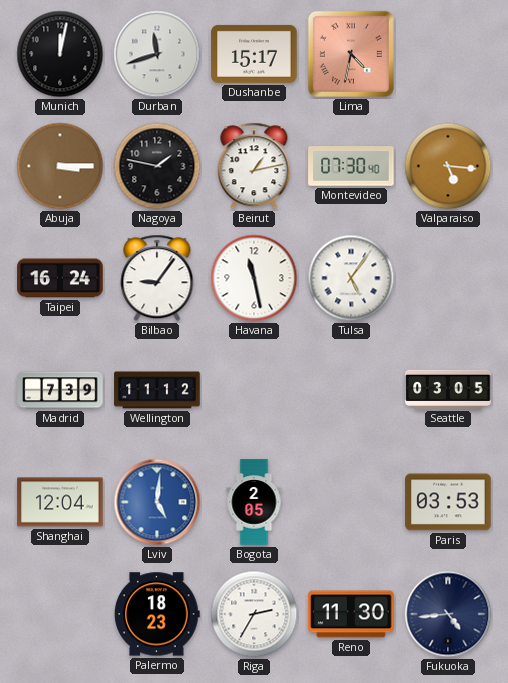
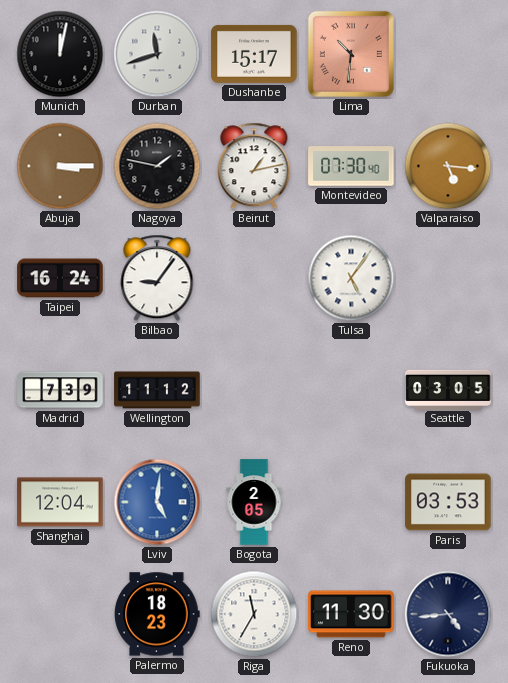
Lima: 4:32 -> 10:31 (351, 54)
Havana: 11:28 -> none (254, 278)
Riga: 2:35 -> 11:35 (254, 614)
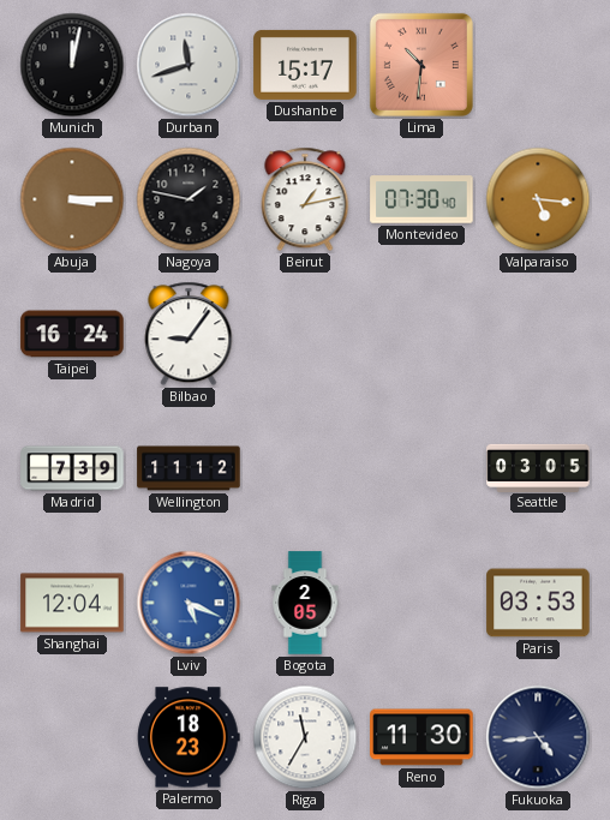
Tulsa: 5:06 -> none (351, 278)
Lviv: 5:01 -> 5:19 (189, 603)
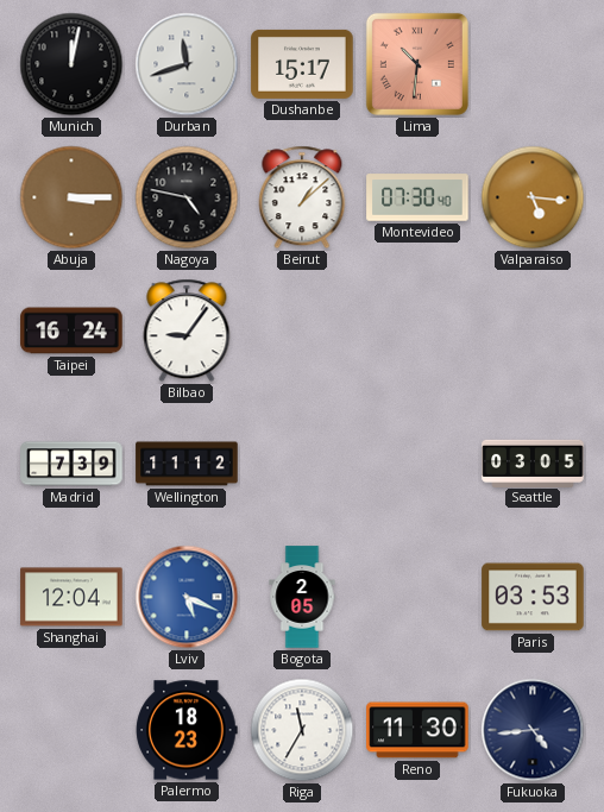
Nagoya: 1:47 -> 4:47 (187, 197)
Beirut: 1:13 -> 1:08 (302, 197)
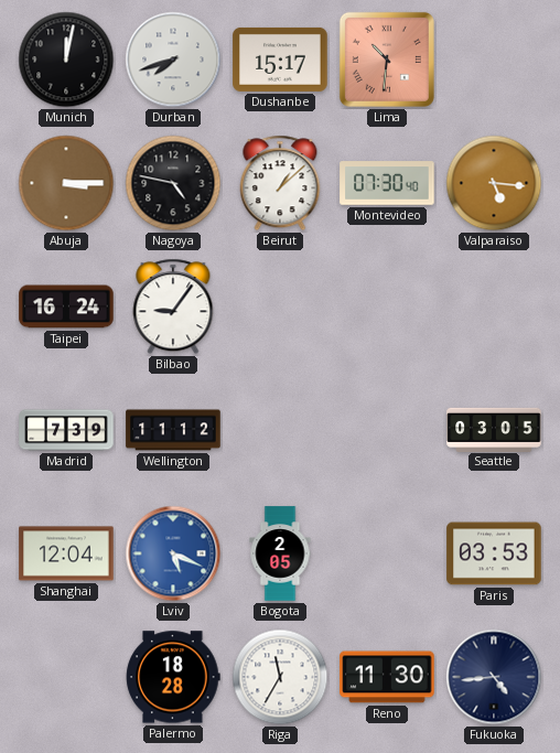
Durban: 11:42 -> 7:42 (173, 60)
Palermo: 18:23 -> 18:28 (173, 677)
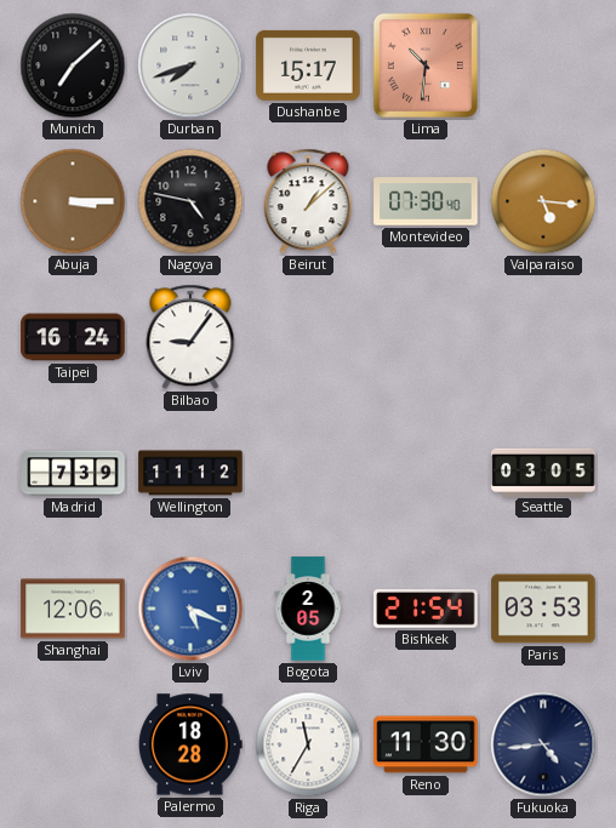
Munich: 12:02 -> 7:08 (73, 65)
Shanghai: 12:04 -> 12:06 (73, 609)
Bishkek: none -> 21:54 (426, 610)
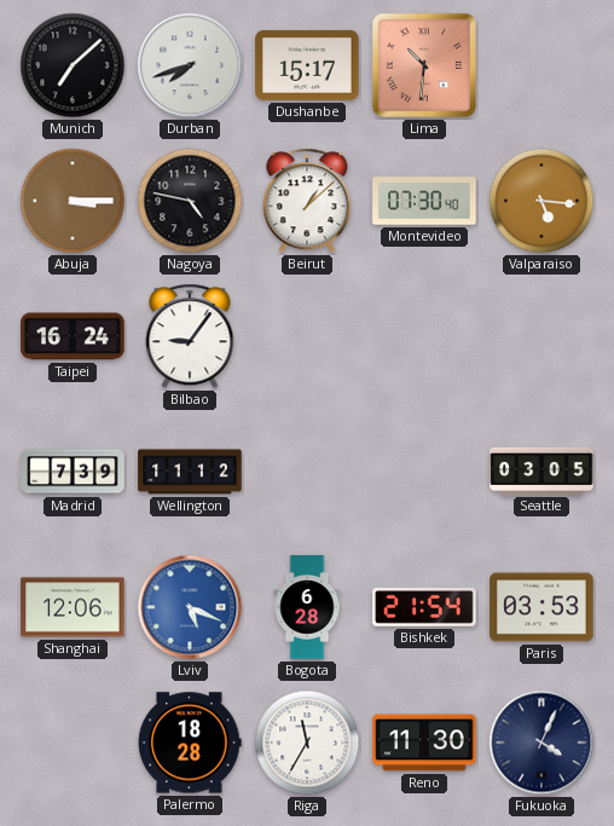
Bogota: 2:05 -> 6:28 (307, 607)
Fukuoka: 4:44 -> 4:04 (541, 743)
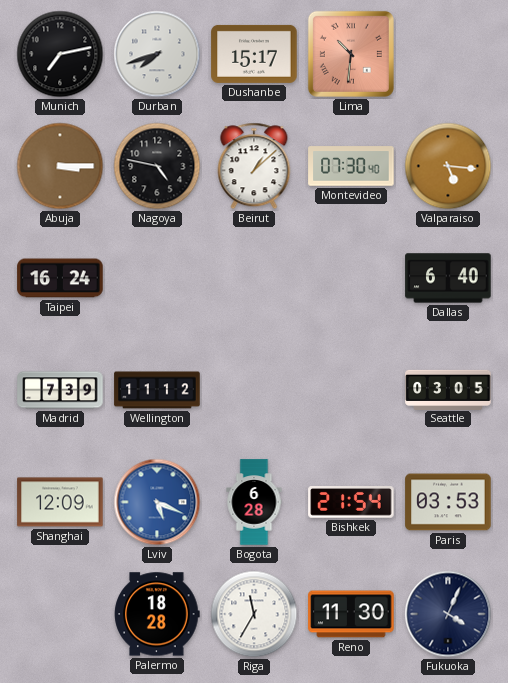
Munich: 7:08 -> 7:13 (60, 54)
Bilbao: 9:06 -> none (190, 336)
Dallas: none -> 6:40 (448, 278)
Shanghai: 12:06 -> 12:09 (60, 502)
